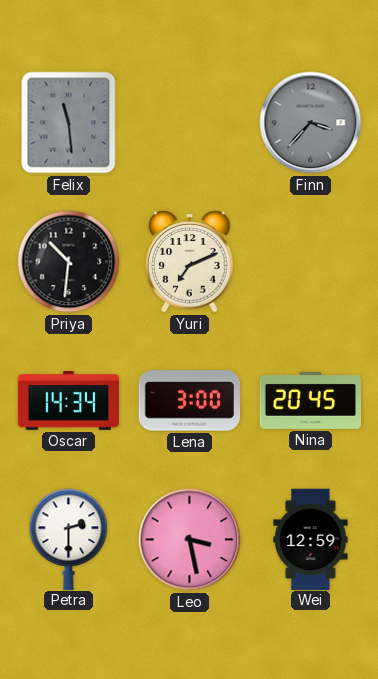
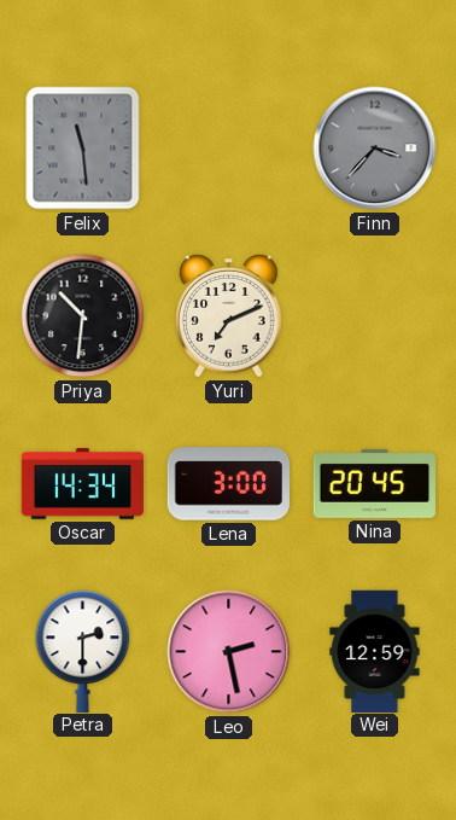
Leo: 3:28 -> 2:28 (229, 652)
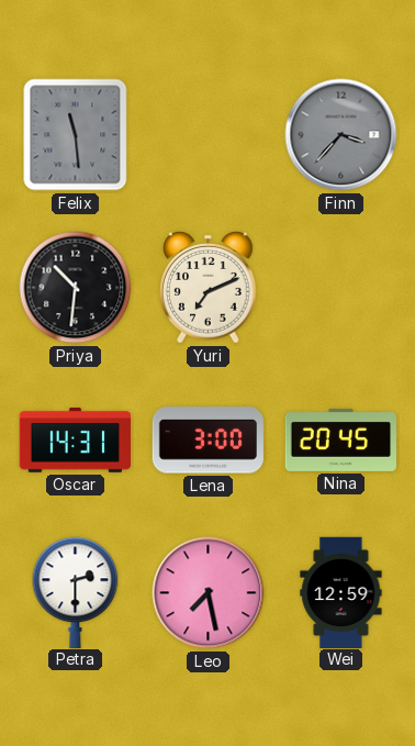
Oscar: 14:34 -> 14:31 (75, 441)
Leo: 2:28 -> 7:28 (209, 593)
